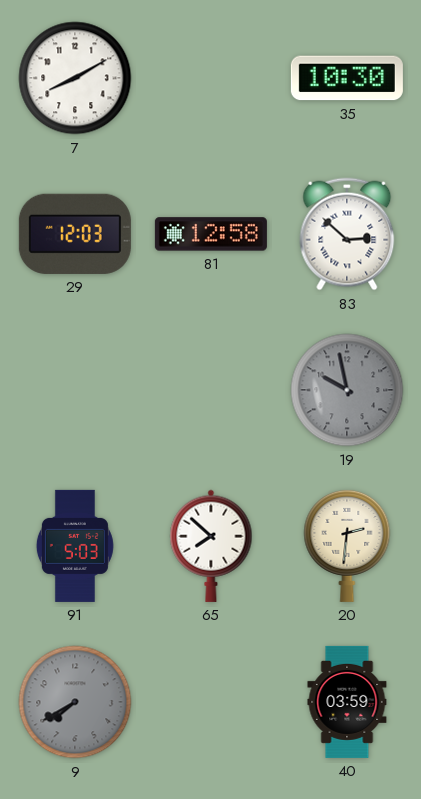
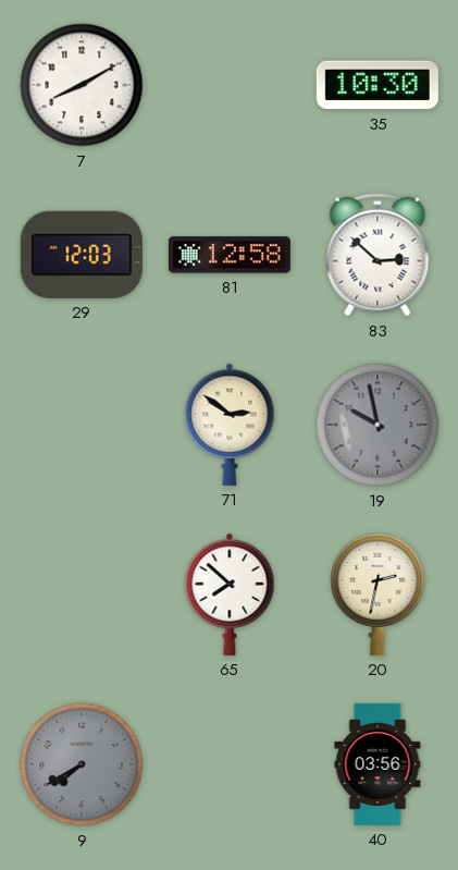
71: none -> 2:51 (230, 425)
91: 5:03 -> none (75, 546)
20: 2:31 -> 2:32 (377, 593)
40: 03:59 -> 03:56 (377, 764)
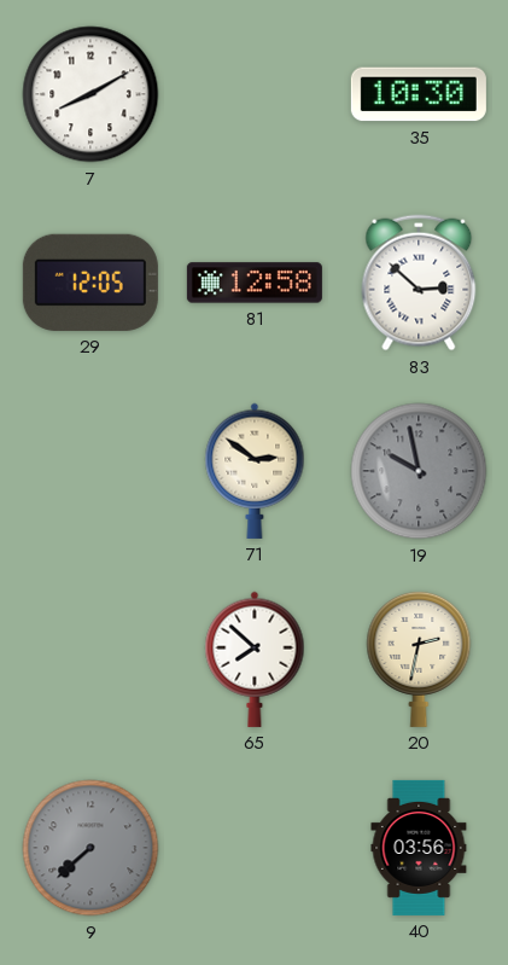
29: 12:03 -> 12:05 (90, 283)
9: 7:40 -> 7:38 (90, 848)
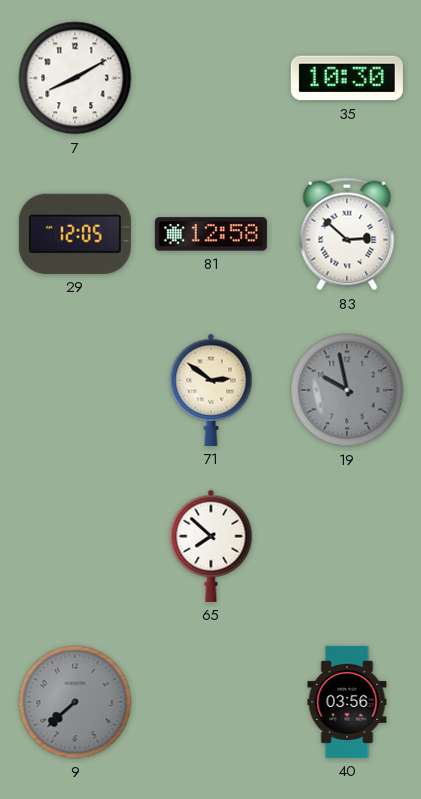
20: 2:32 -> none (419, 658)
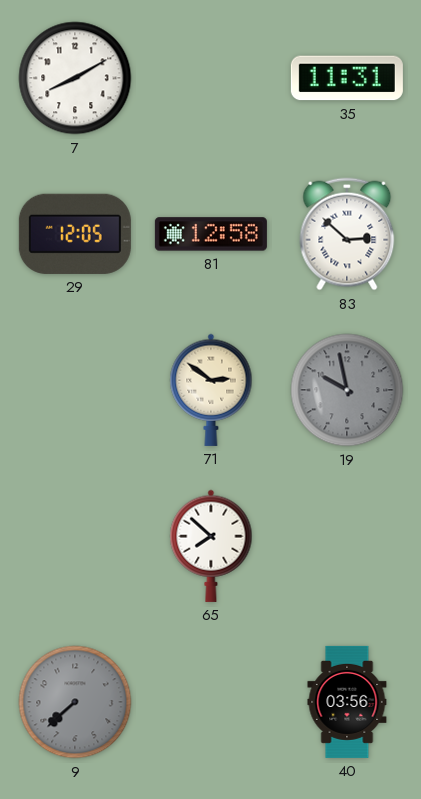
35: 10:30 -> 11:31 (347, 78)
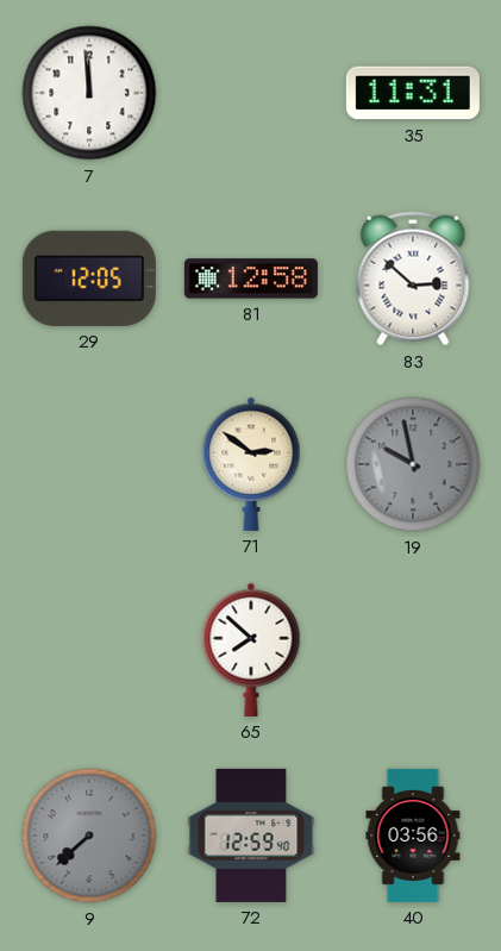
7: 8:10 -> 11:59 (89, 93)
72: none -> 12:59 (251, 836)
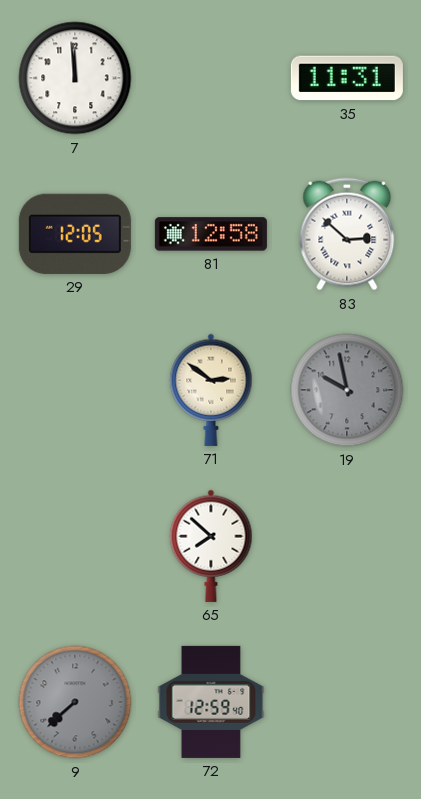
40: 03:56 -> none (413, 836)
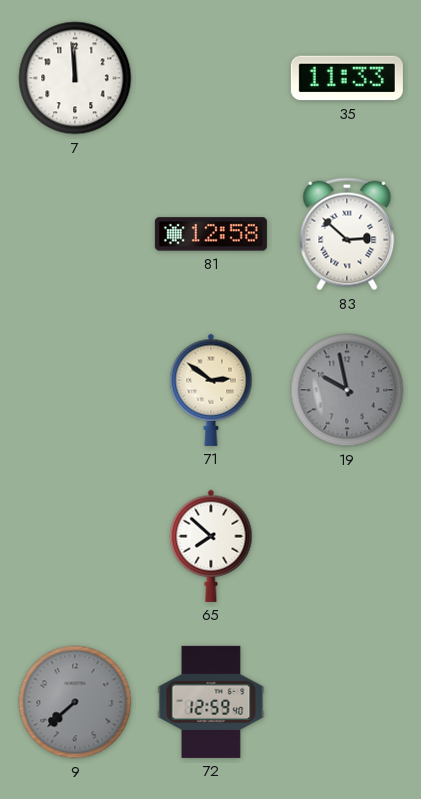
35: 11:31 -> 11:33 (347, 78)
29: 12:05 -> none (75, 234)
